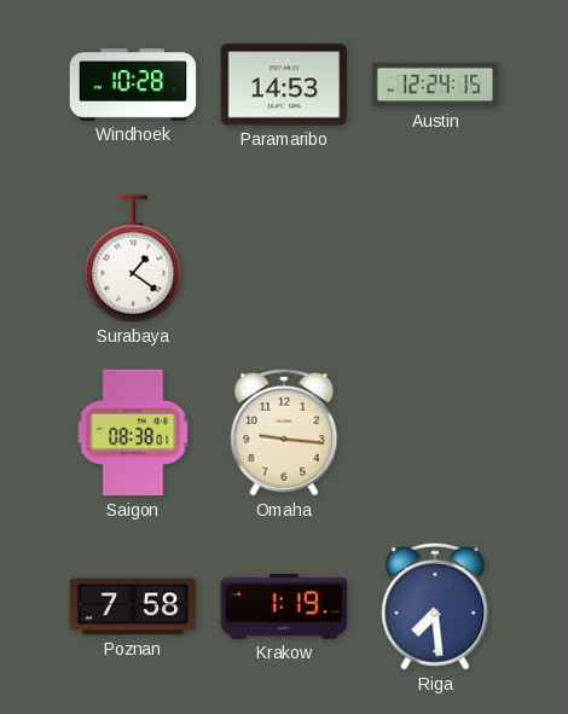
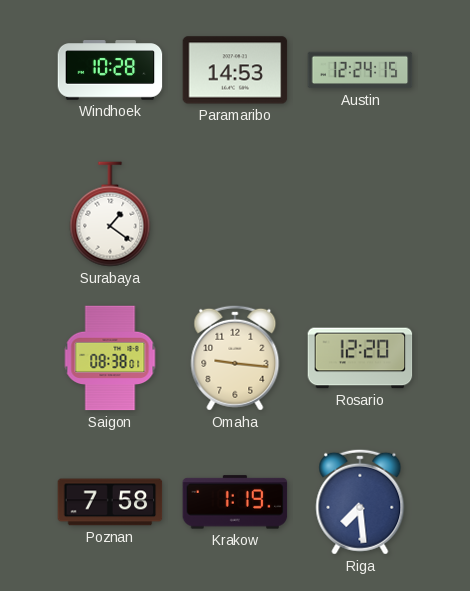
Rosario: none -> 12:20 (360, 358)
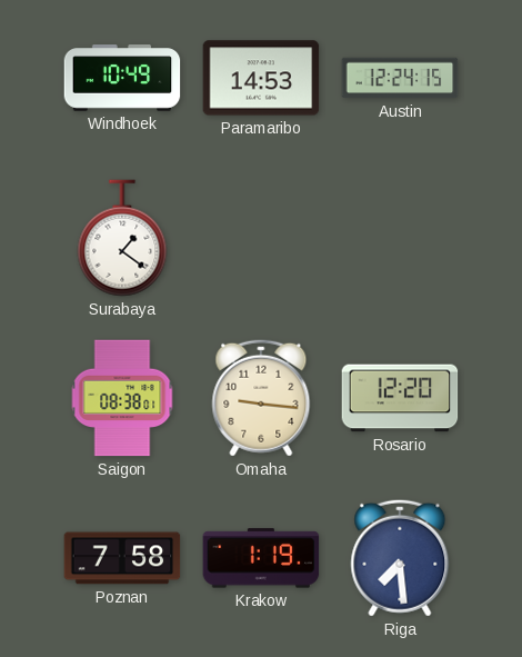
Windhoek: 10:28 -> 10:49 (122, 78)
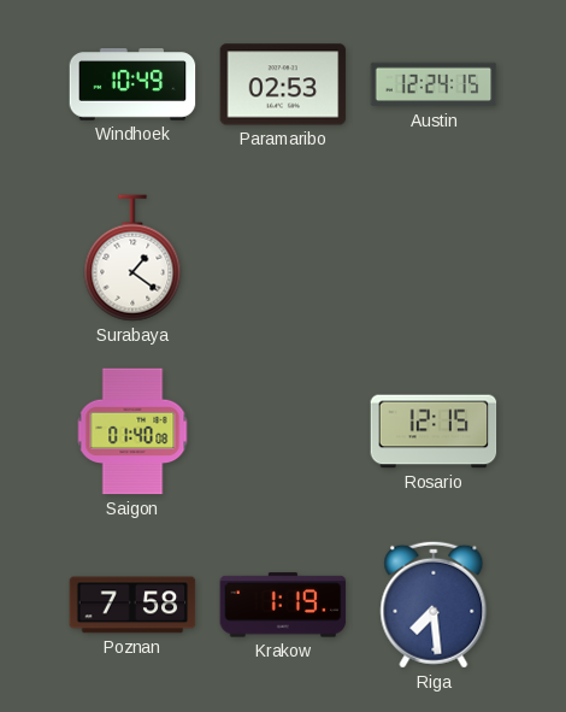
Paramaribo: 14:53 -> 02:53 (283, 84)
Saigon: 08:38 -> 01:40 (132, 431)
Omaha: 9:16 -> none (261, 398)
Rosario: 12:20 -> 12:15 (434, 431)
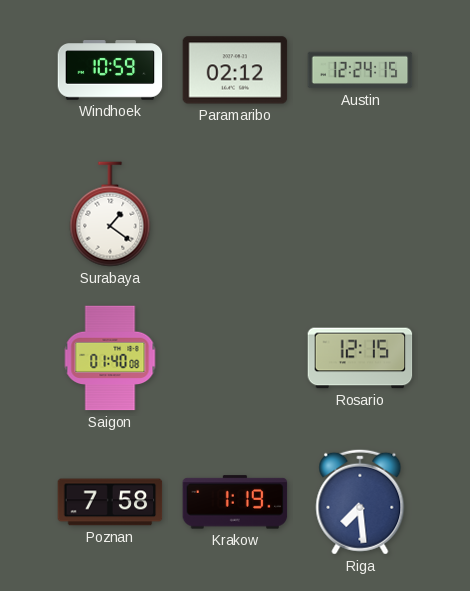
Windhoek: 10:49 -> 10:59 (110, 70)
Paramaribo: 02:53 -> 02:12 (235, 70)
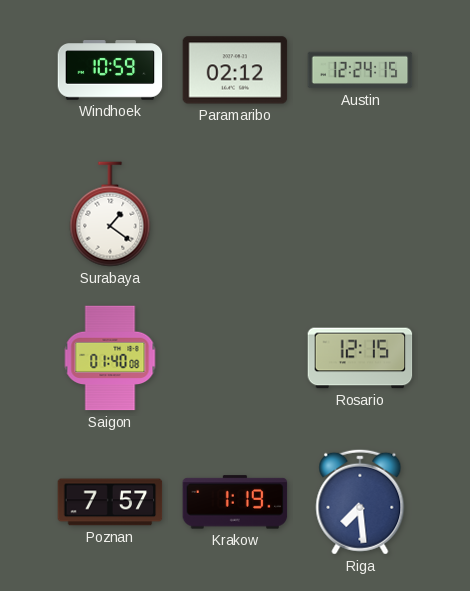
Poznan: 7:58 -> 7:57 (110, 502)
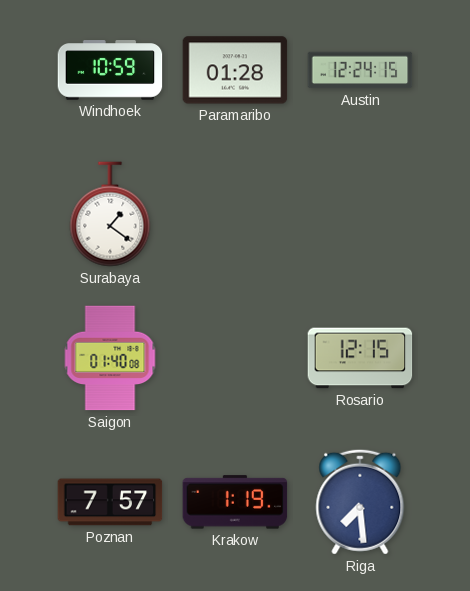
Paramaribo: 02:12 -> 01:28 (235, 70)
